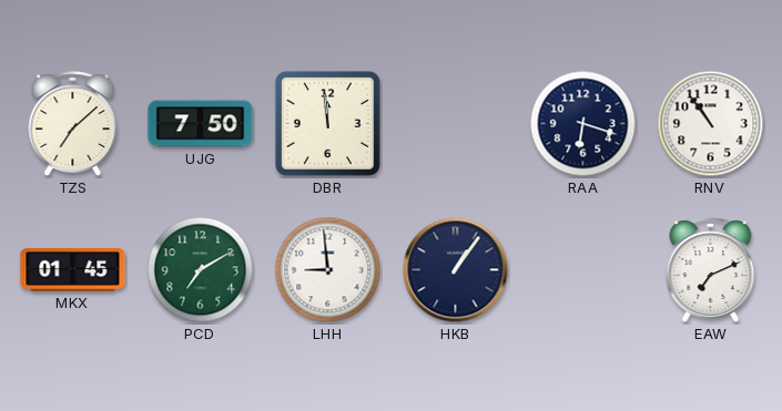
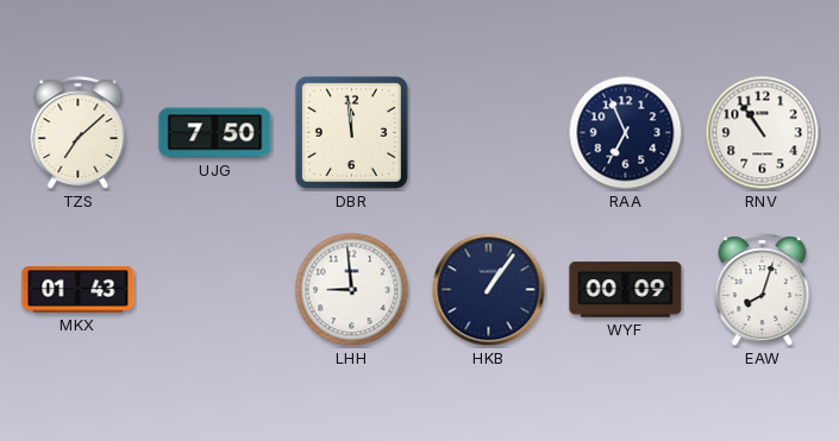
RAA: 6:18 -> 6:56 (626, 133)
MKX: 01:45 -> 01:43 (79, 290)
PCD: 7:10 -> none (201, 270)
WYF: none -> 00:09 (626, 290)
EAW: 7:11 -> 8:03 (763, 290)
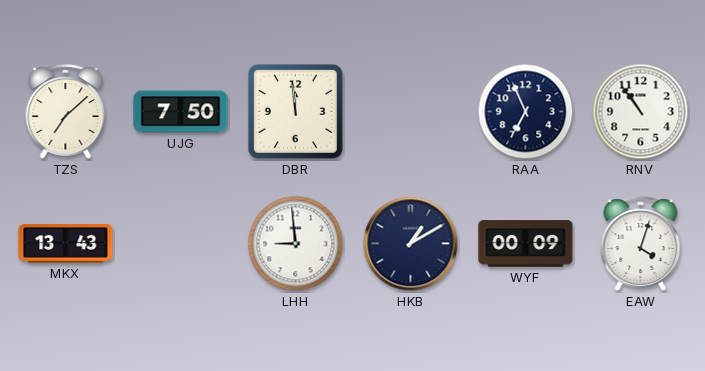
MKX: 01:43 -> 13:43 (66, 244)
HKB: 1:06 -> 1:10 (411, 244)
EAW: 8:03 -> 4:03 (641, 244)
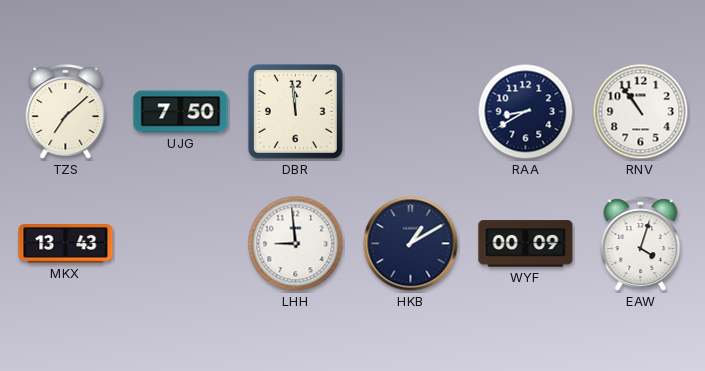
RAA: 6:56 -> 8:40 (526, 112)
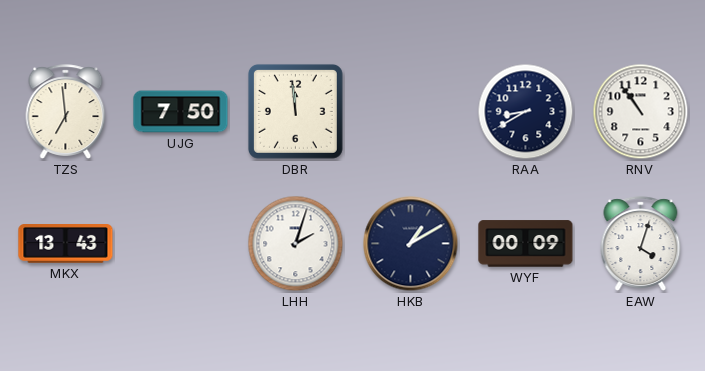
TZS: 7:08 -> 6:59 (66, 112)
LHH: 8:59 -> 2:03 (296, 244)
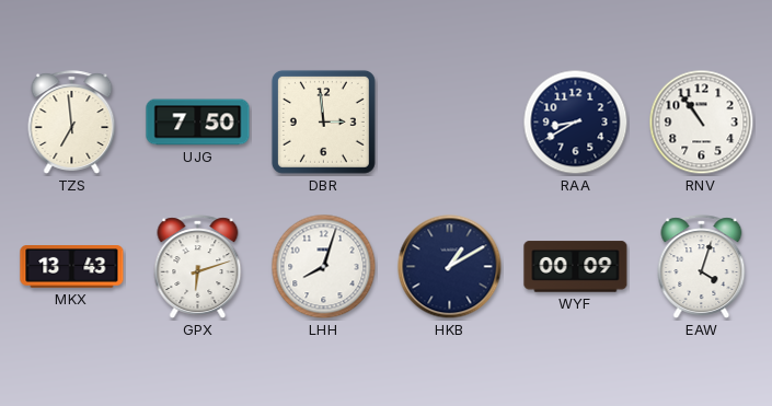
DBR: 11:59 -> 2:59 (323, 121)
GPX: none -> 6:12 (198, 267)
LHH: 2:03 -> 8:03 (324, 267)
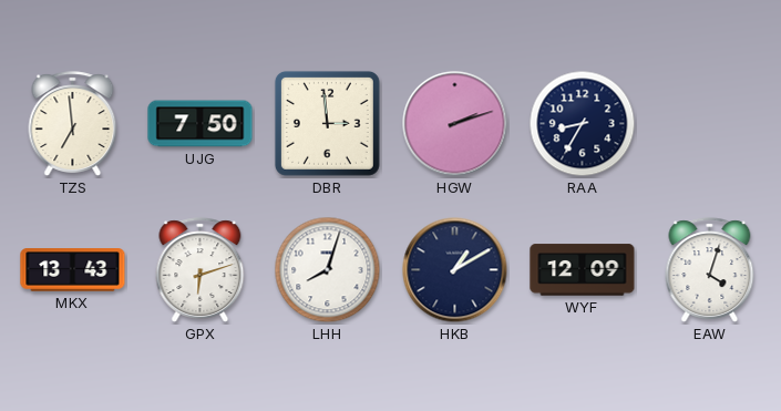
HGW: none -> 2:12 (455, 124)
RAA: 8:40 -> 8:35 (583, 124)
RNV: 10:54 -> none (702, 123)
WYF: 00:09 -> 12:09 (583, 270)
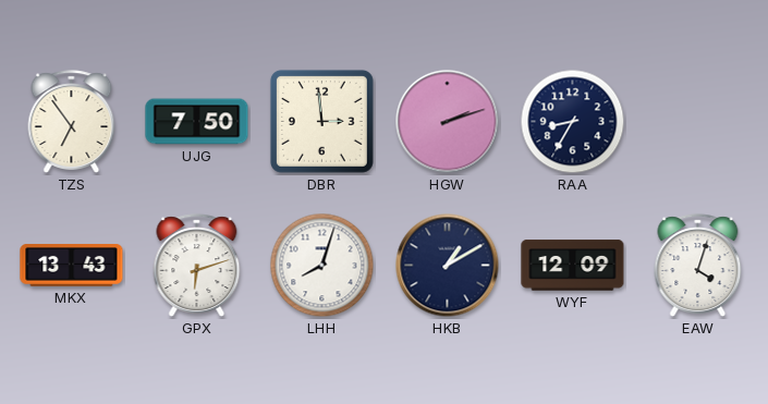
TZS: 6:59 -> 6:54 (72, 122)
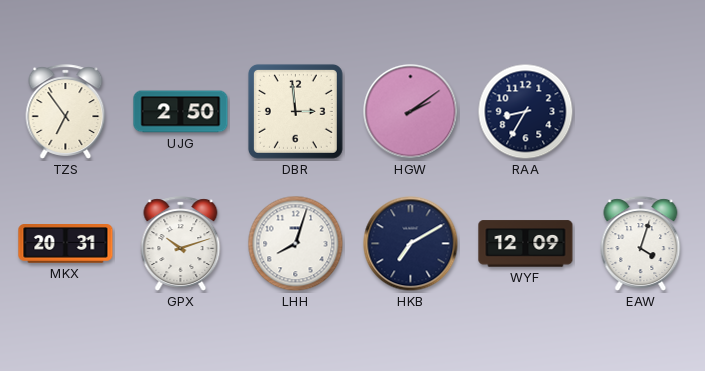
UJG: 7:50 -> 2:50 (181, 112)
HGW: 2:12 -> 2:09 (411, 112)
MKX: 13:43 -> 20:31 (66, 244)
GPX: 6:12 -> 10:12 (181, 244)
HKB: 1:10 -> 7:10 (411, 244)
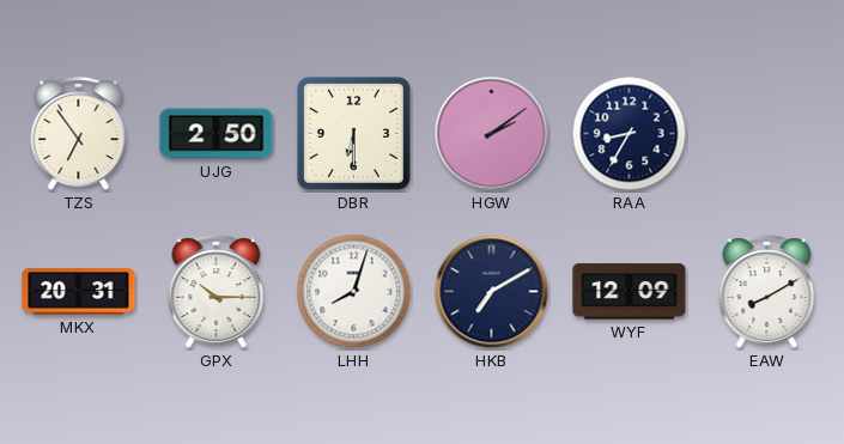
DBR: 2:59 -> 6:30 (353, 133)
GPX: 10:12 -> 10:15 (217, 292)
EAW: 4:03 -> 8:10 (767, 292)
